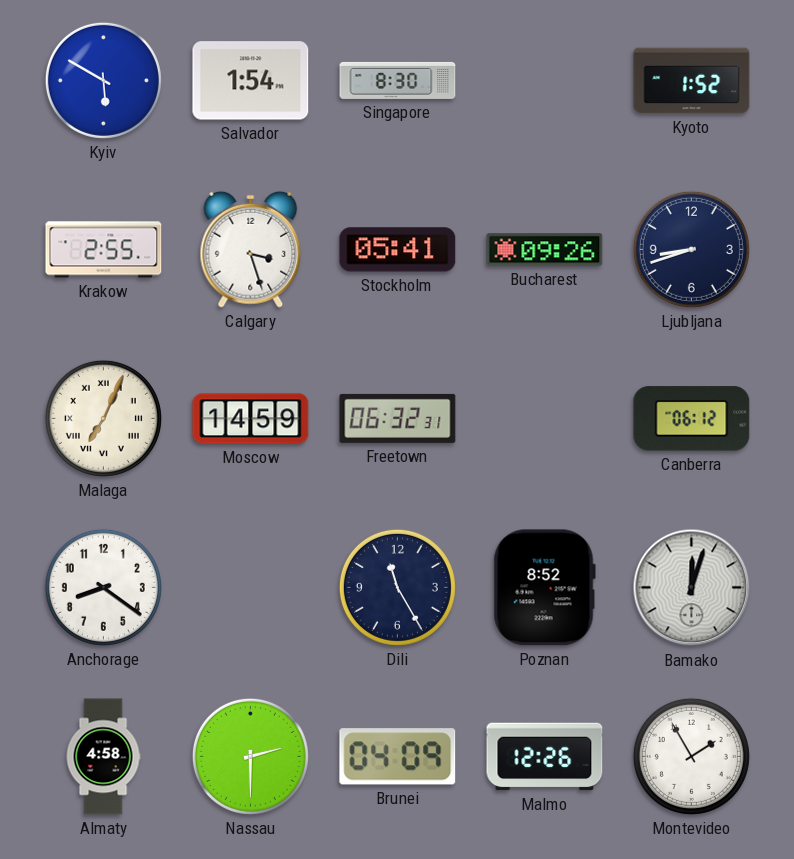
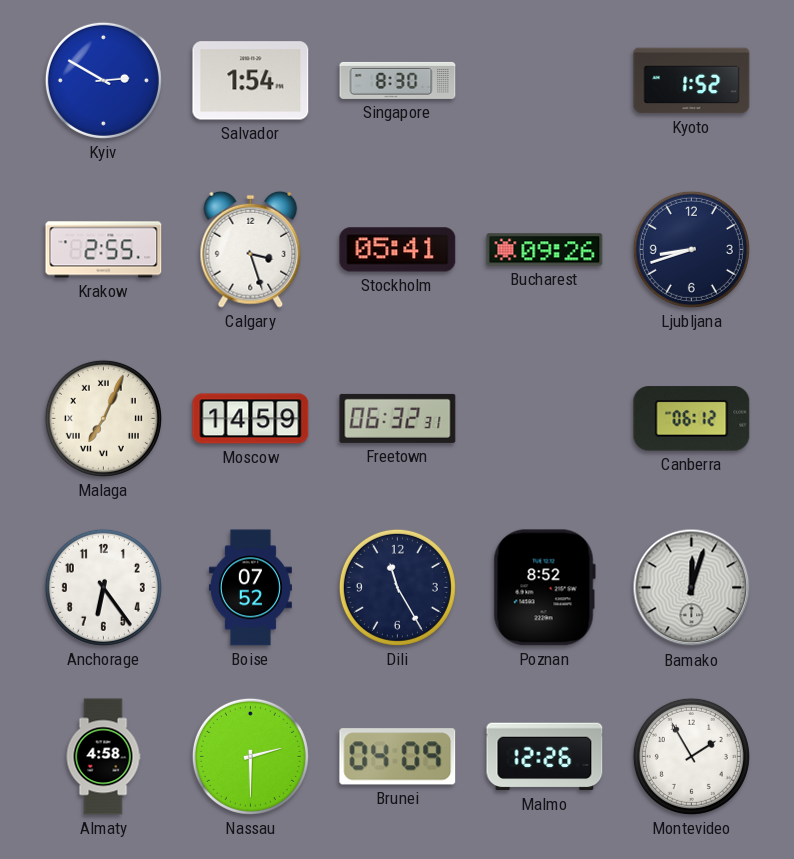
Kyiv: 5:50 -> 2:50 (103, 80)
Anchorage: 8:21 -> 6:24 (103, 587)
Boise: none -> 07:52 (250, 588)
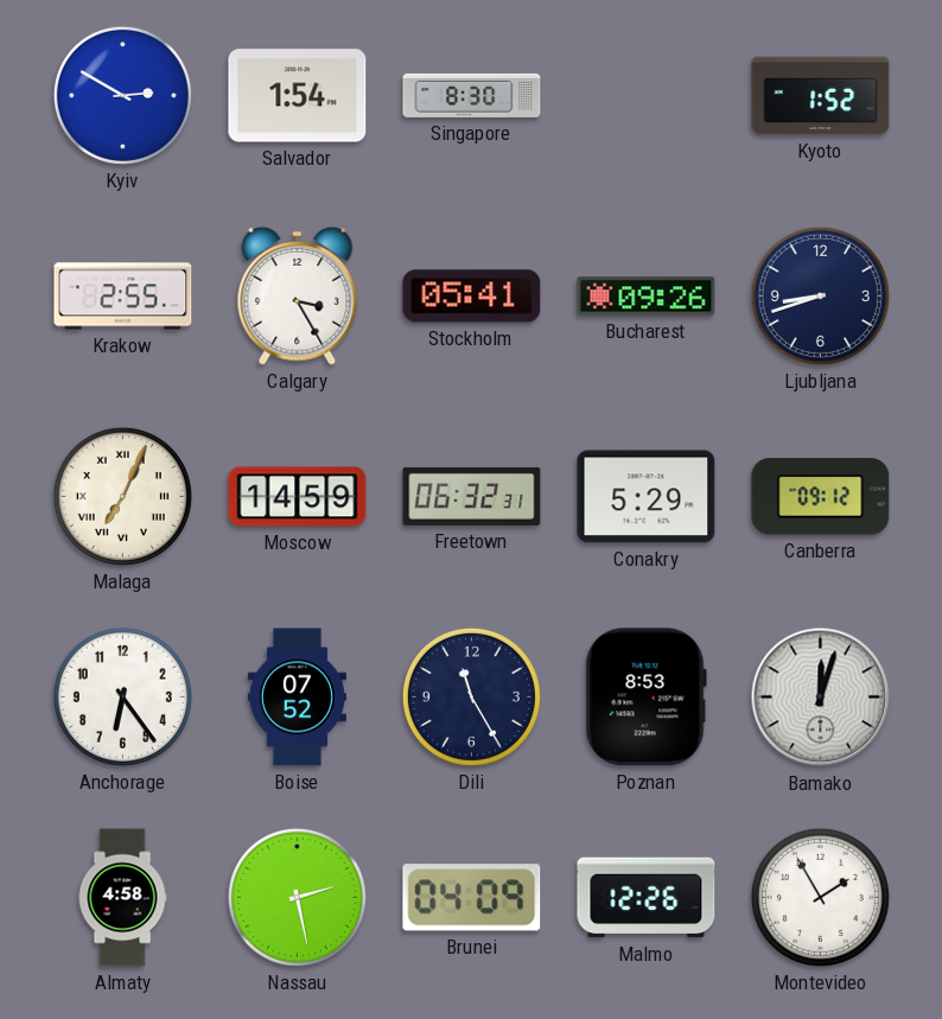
Calgary: 3:27 -> 3:25 (298, 295)
Conakry: none -> 5:29 (647, 497)
Canberra: 06:12 -> 09:12 (821, 497)
Poznan: 8:52 -> 8:53 (645, 698)
Nassau: 2:30 -> 2:28 (297, 897)
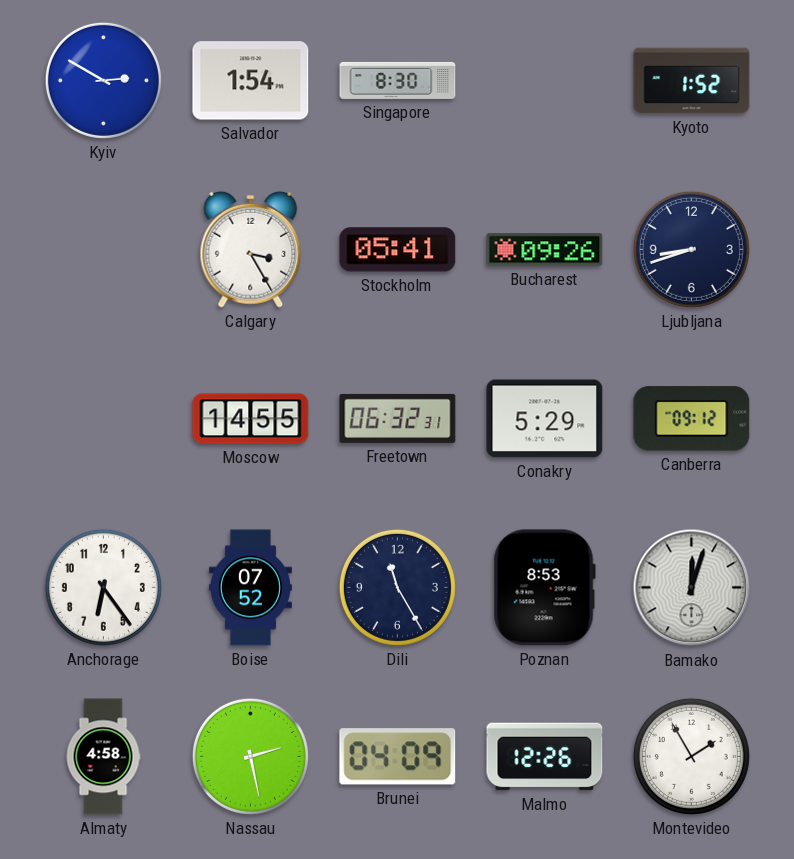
Krakow: 2:55 -> none (123, 297)
Malaga: 7:04 -> none (122, 496)
Moscow: 14:59 -> 14:55 (251, 419)
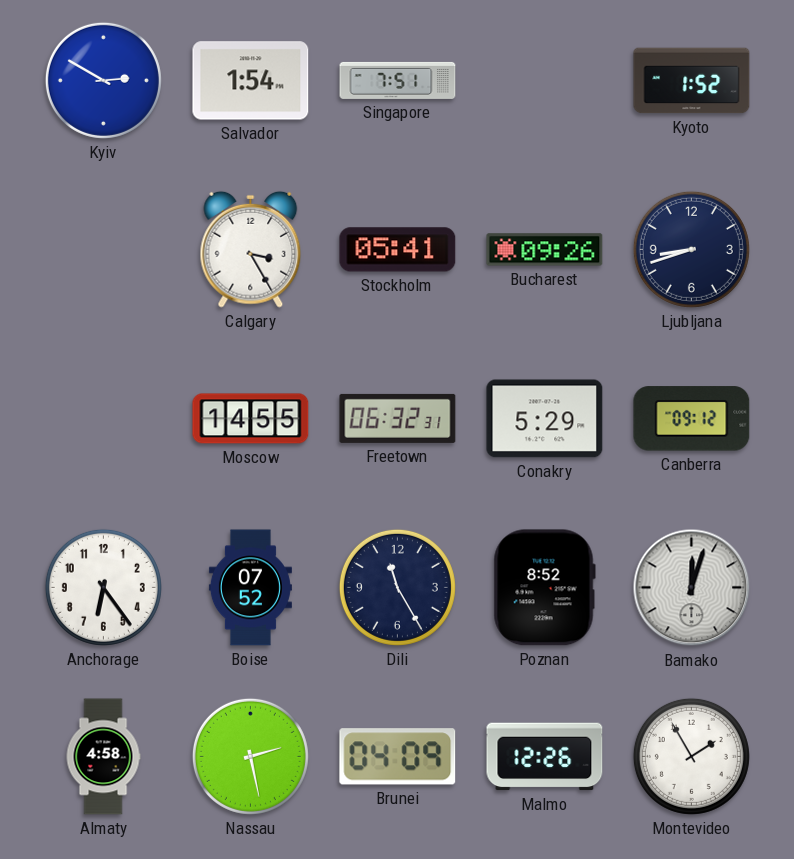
Singapore: 8:30 -> 7:51 (398, 80)
Poznan: 8:53 -> 8:52 (544, 588)
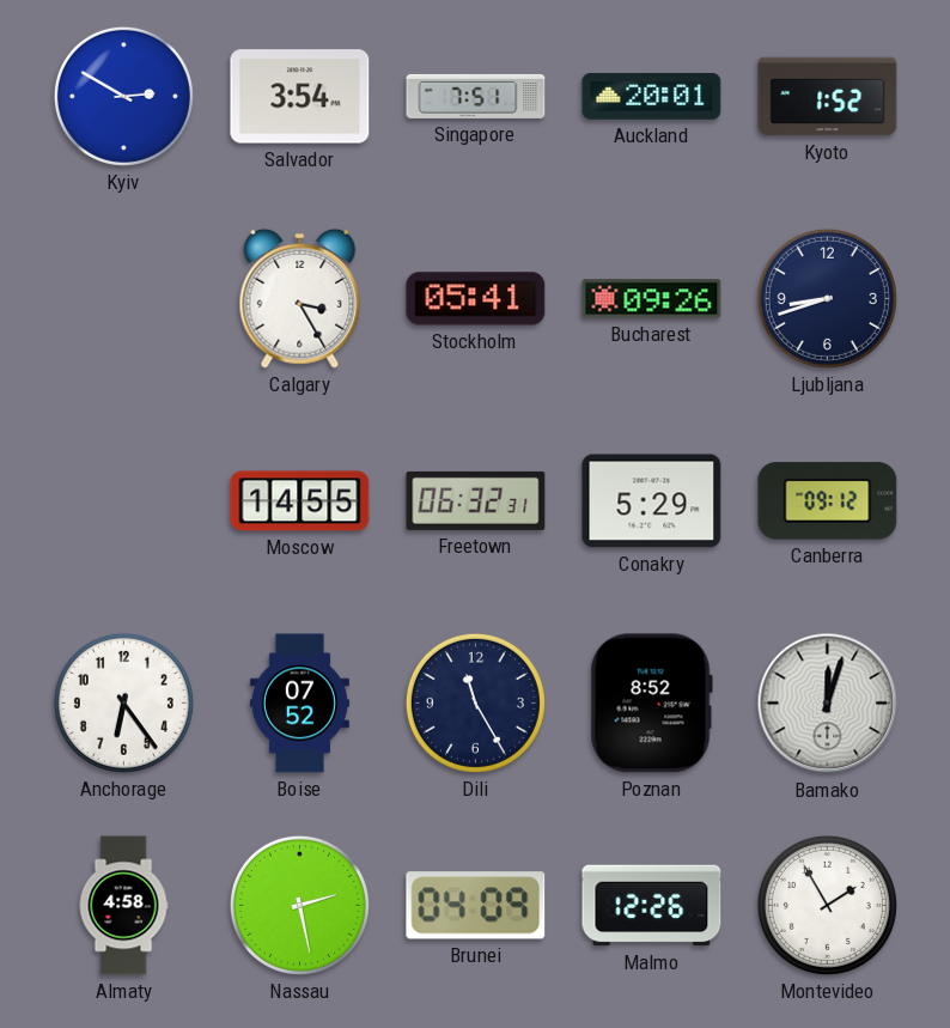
Salvador: 1:54 -> 3:54 (300, 97)
Auckland: none -> 20:01 (652, 97)
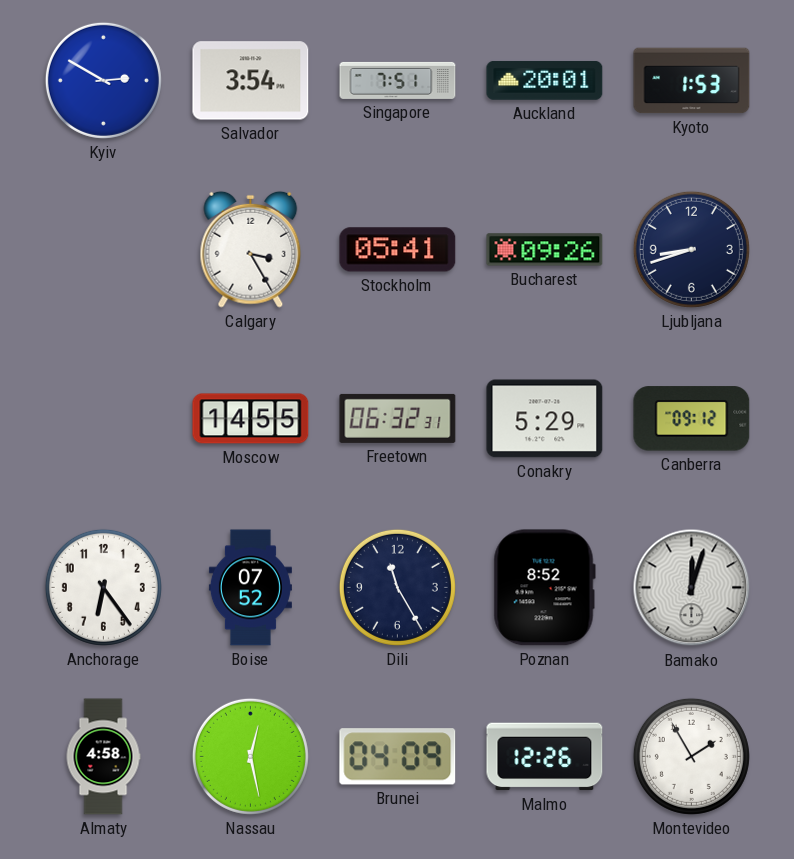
Kyoto: 1:52 -> 1:53 (692, 81)
Nassau: 2:28 -> 12:28 (250, 756)
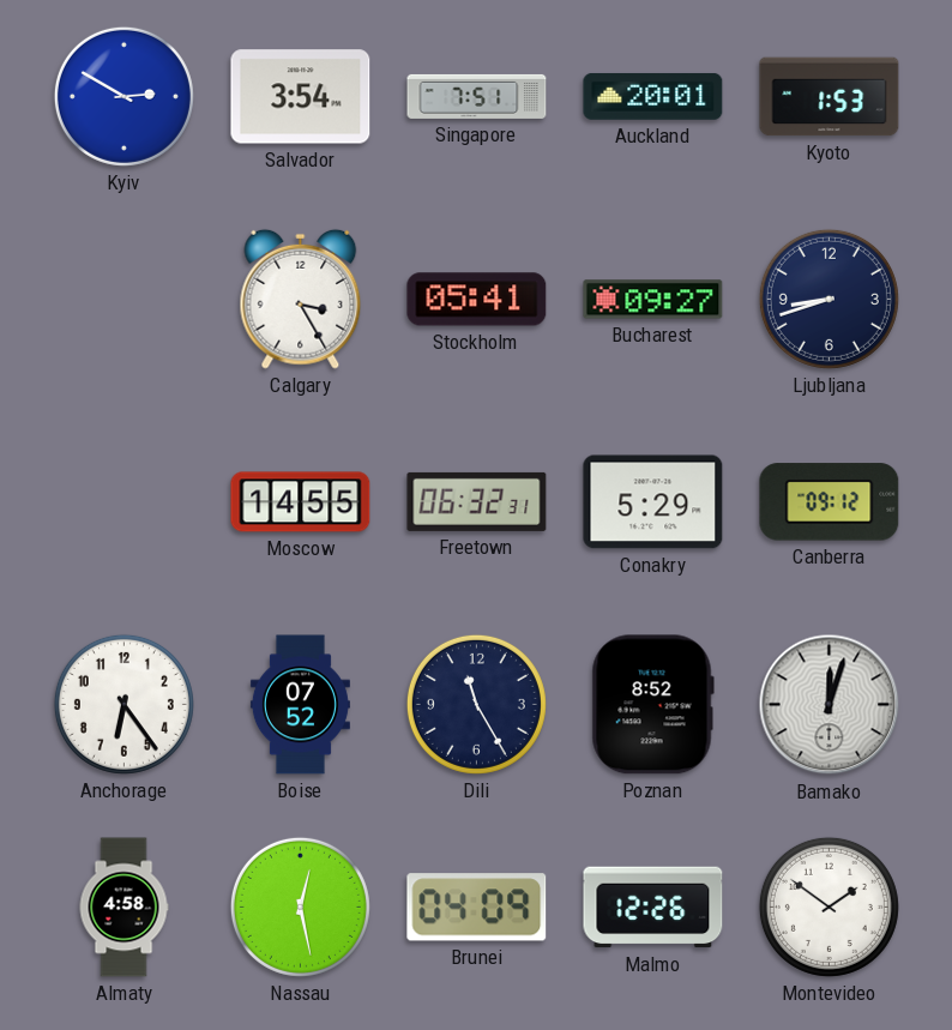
Bucharest: 09:26 -> 09:27 (653, 300)
Montevideo: 1:55 -> 1:51 (829, 906)
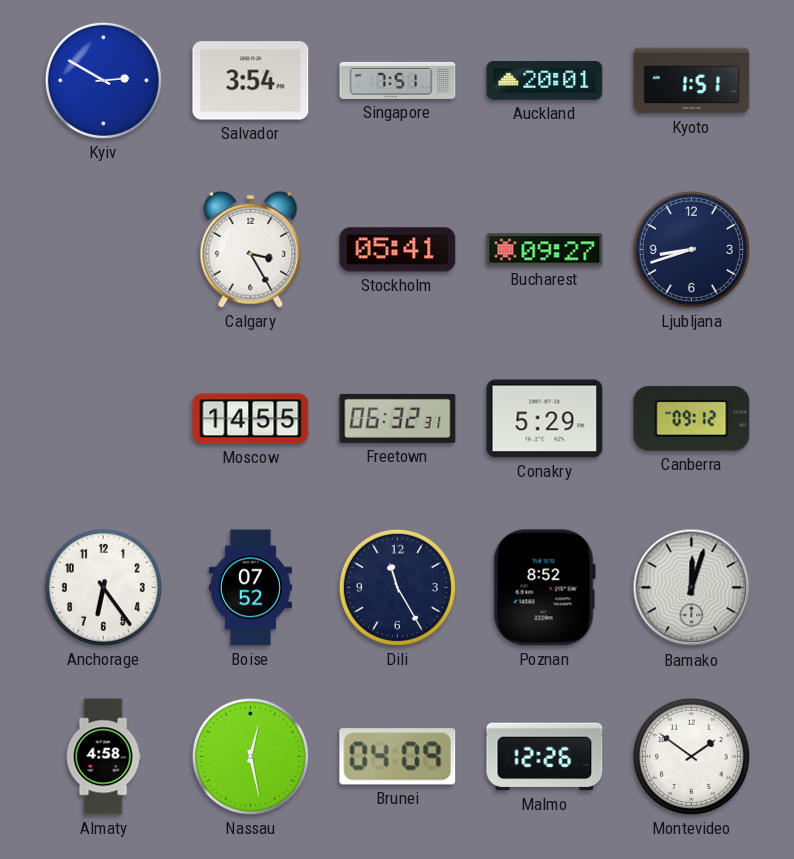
Kyoto: 1:53 -> 1:51 (692, 81)
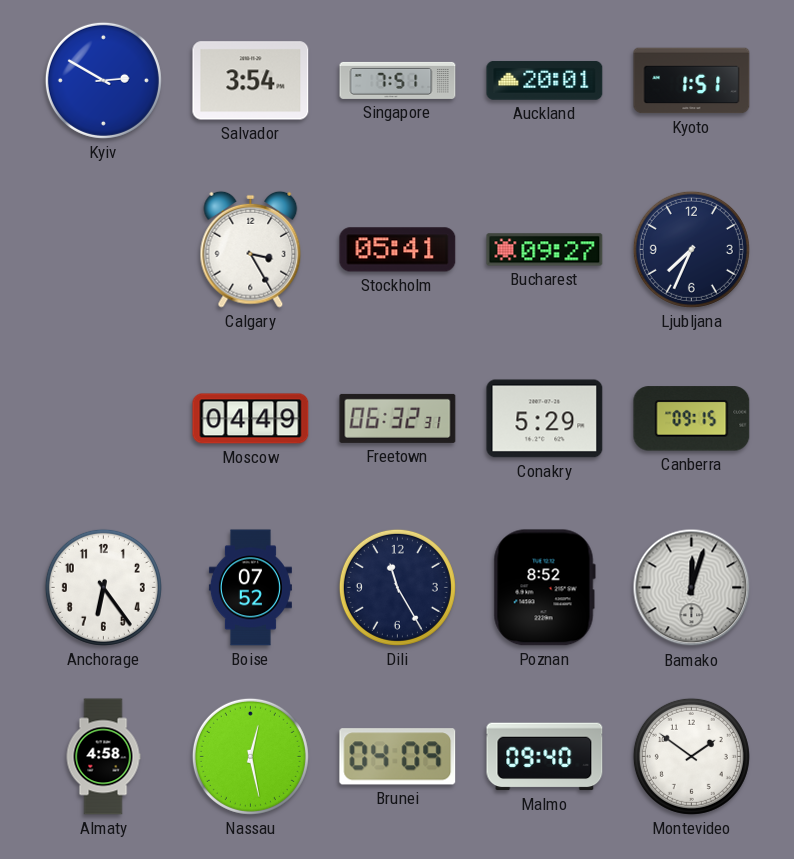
Ljubljana: 8:42 -> 7:34 (691, 249)
Moscow: 14:55 -> 04:49 (251, 419)
Canberra: 09:12 -> 09:15 (692, 419)
Malmo: 12:26 -> 09:40 (545, 757)
